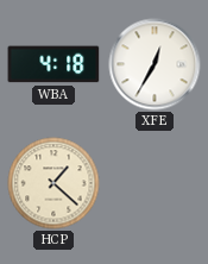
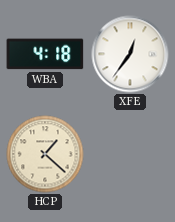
XFE: 12:35 -> 12:36 (130, 54)
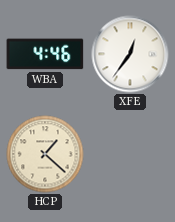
WBA: 4:18 -> 4:46 (45, 54)
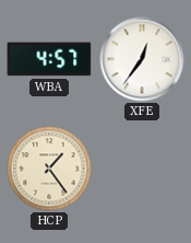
WBA: 4:46 -> 4:57 (49, 59)
HCP: 1:22 -> 1:24 (49, 169)
